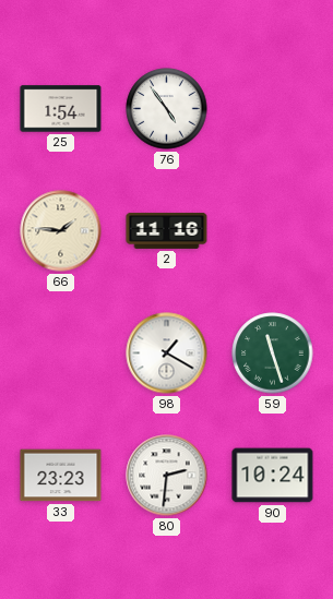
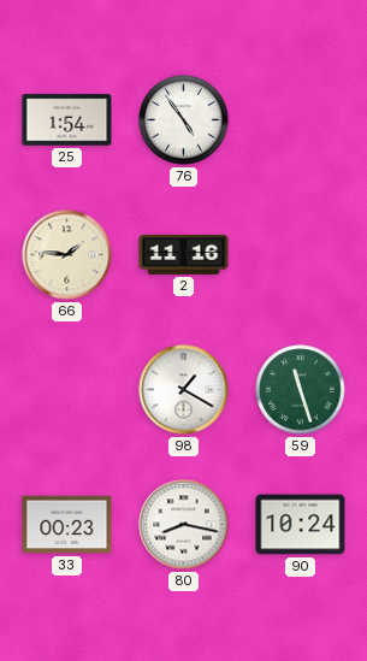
33: 23:23 -> 00:23 (67, 525)
80: 2:31 -> 8:17 (184, 525)
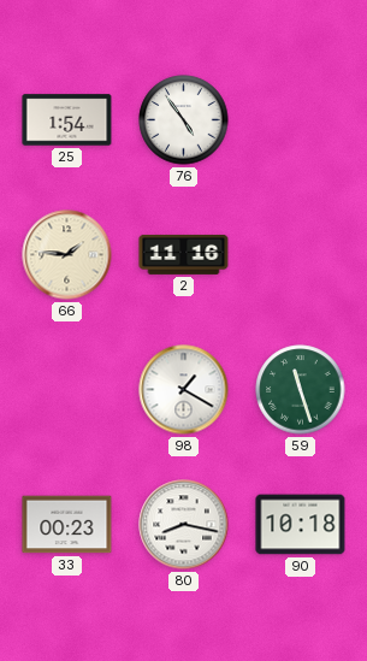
90: 10:24 -> 10:18 (301, 525)
